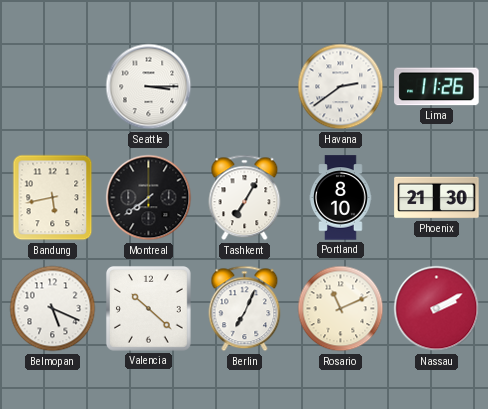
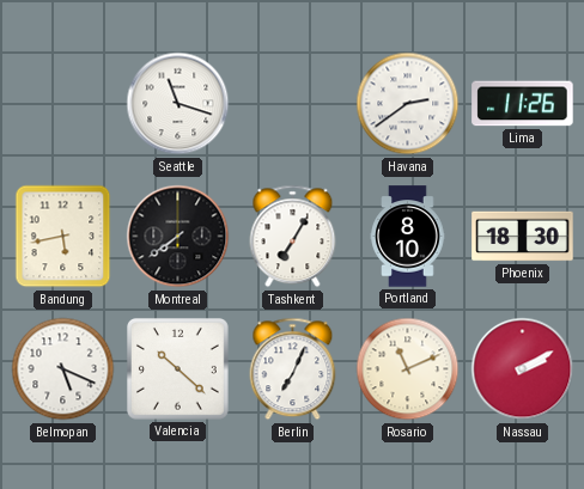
Seattle: 3:15 -> 11:18 (178, 104)
Phoenix: 21:30 -> 18:30 (523, 237)
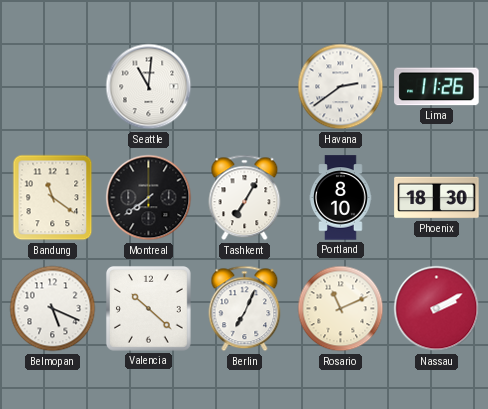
Seattle: 11:18 -> 11:01 (149, 87)
Bandung: 5:43 -> 11:21 (53, 198)
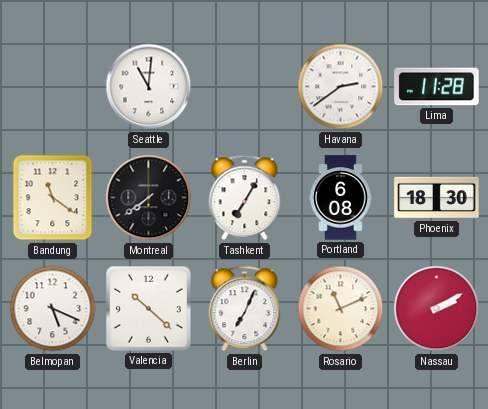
Lima: 11:26 -> 11:28 (437, 87)
Portland: 8:10 -> 6:08 (341, 198)
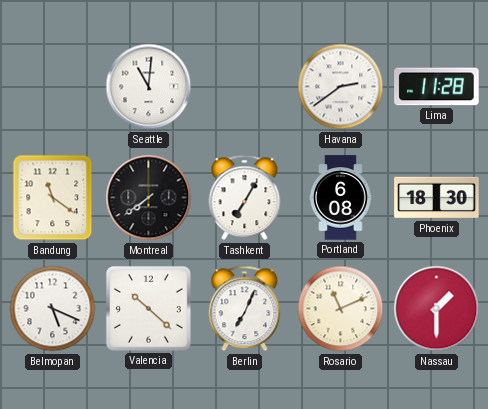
Nassau: 2:10 -> 1:30 (437, 309)
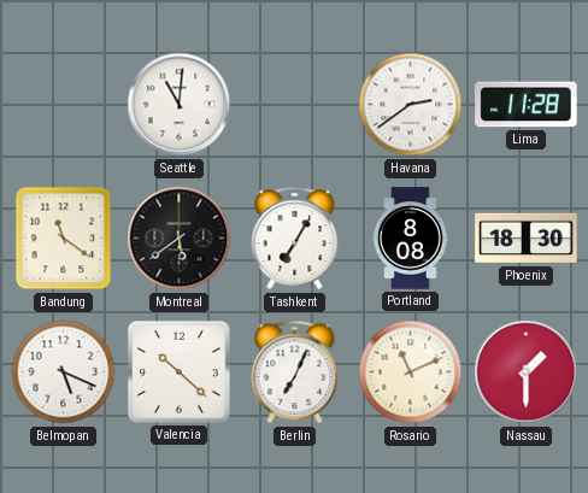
Montreal: 7:39 -> 5:39 (180, 239)
Portland: 6:08 -> 8:08 (411, 239)
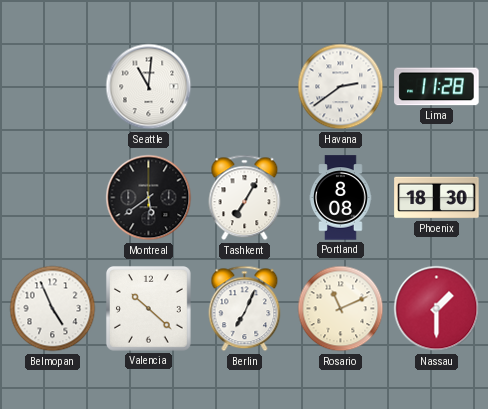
Bandung: 11:21 -> none (64, 239)
Belmopan: 5:19 -> 4:56 (53, 309)
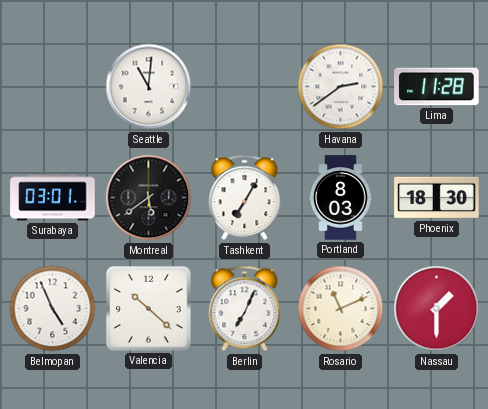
Surabaya: none -> 03:01 (53, 198)
Portland: 8:08 -> 8:03 (341, 198)
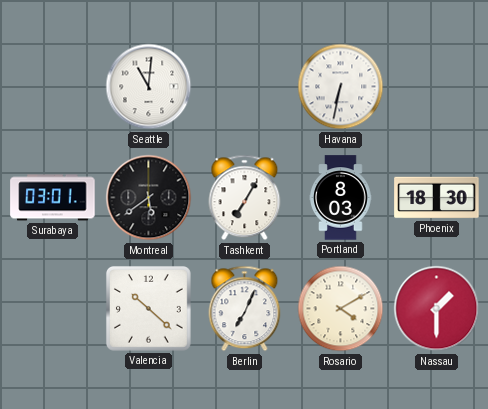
Havana: 2:39 -> 6:32 (341, 87)
Lima: 11:28 -> none (437, 87)
Belmopan: 4:56 -> none (53, 309)
Rosario: 11:11 -> 4:10 (341, 309)
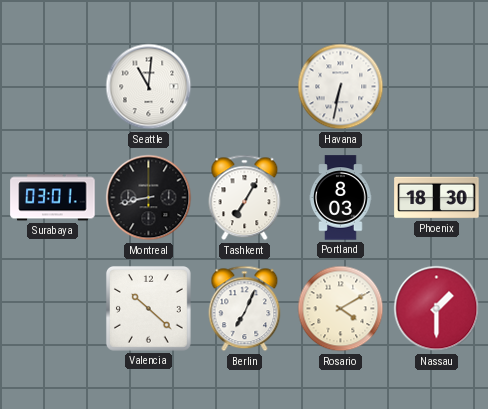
Montreal: 5:39 -> 8:43 (149, 198)
